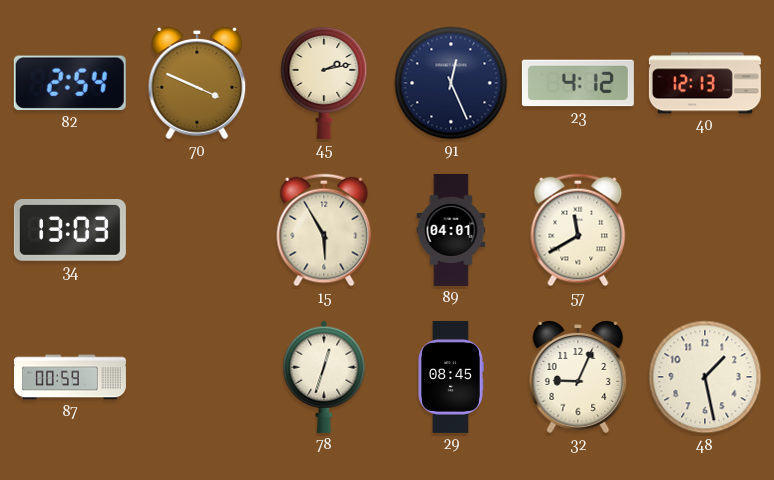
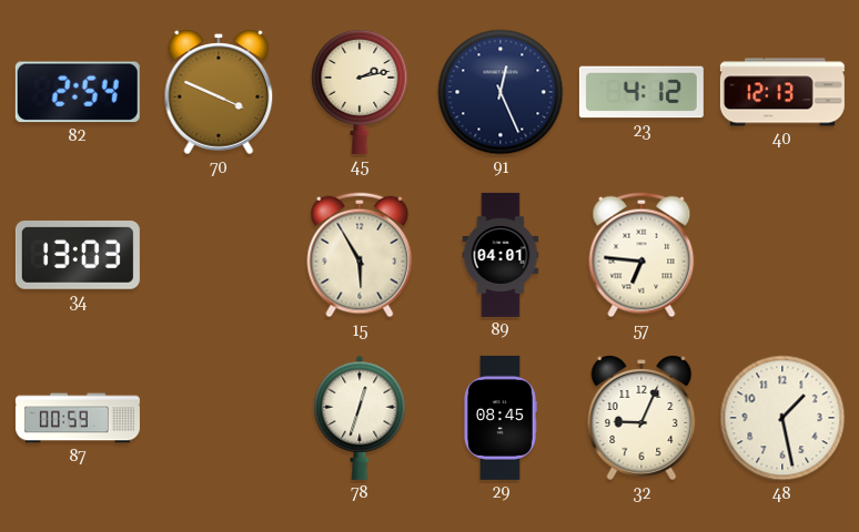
57: 11:40 -> 6:46 (641, 255)
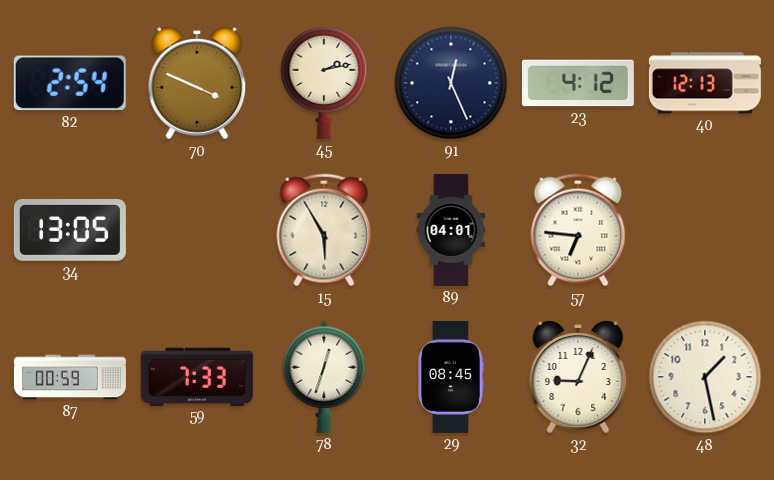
34: 13:03 -> 13:05 (70, 231)
59: none -> 7:33 (197, 376)
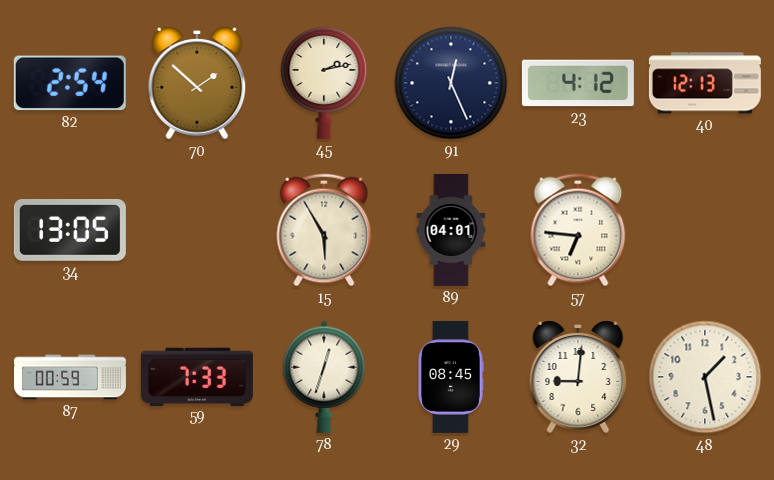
70: 3:49 -> 1:52 (197, 83)
32: 9:04 -> 9:01 (578, 377)
